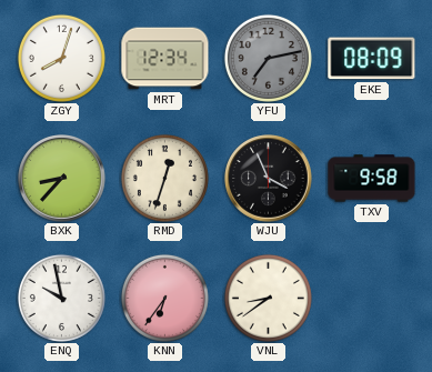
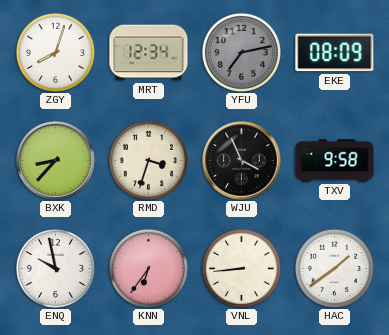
RMD: 12:33 -> 3:33 (148, 160)
VNL: 8:39 -> 8:44 (241, 268)
HAC: none -> 1:39 (334, 268)
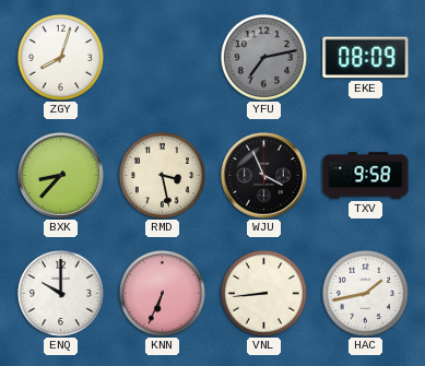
MRT: 12:34 -> none (149, 53)
RMD: 3:33 -> 3:28 (162, 175)
ENQ: 9:58 -> 10:00 (60, 293)
KNN: 6:36 -> 6:34 (162, 293)
HAC: 1:39 -> 1:43 (365, 293)
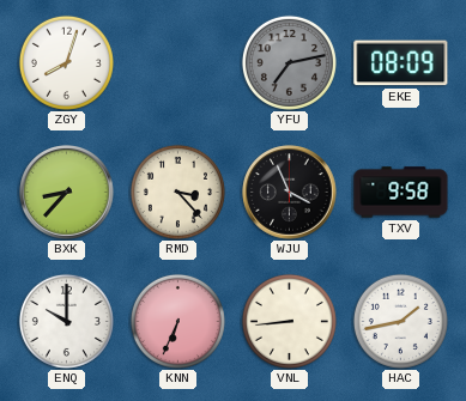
RMD: 3:28 -> 3:23 (177, 192)
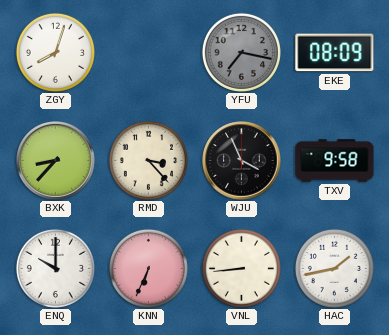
YFU: 7:13 -> 7:17 (241, 52)
